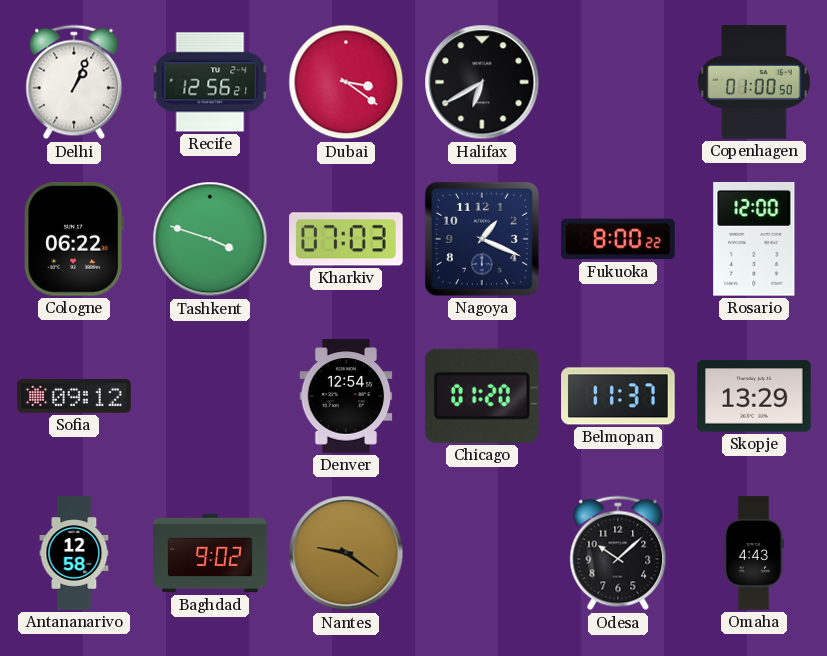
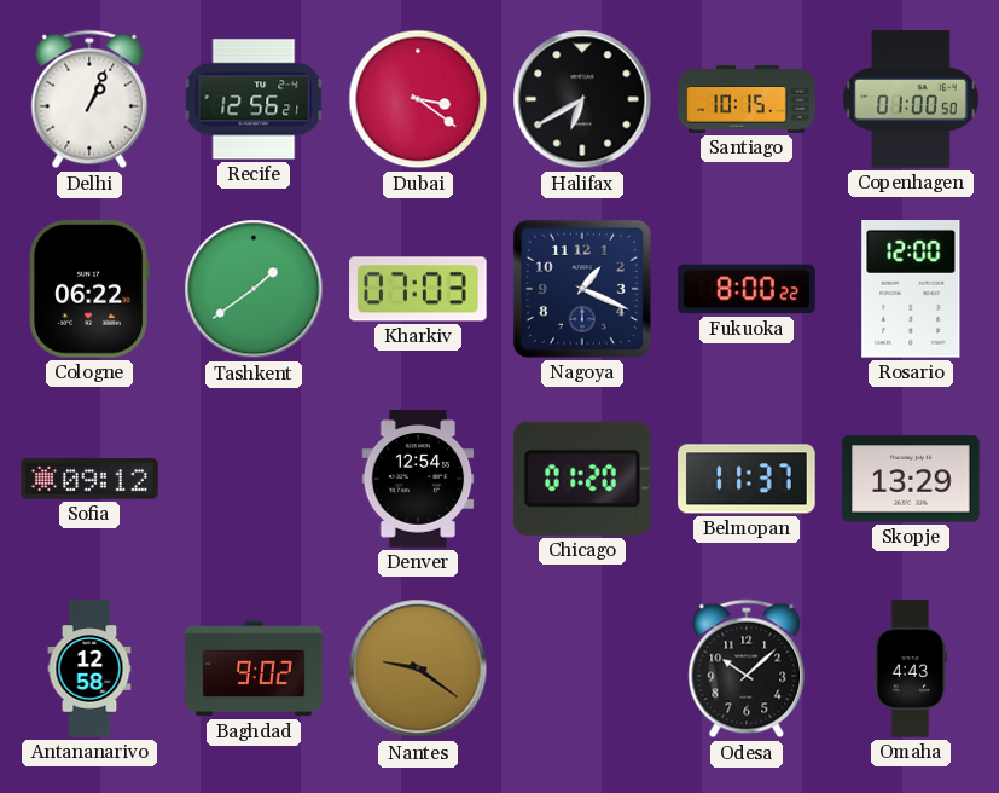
Santiago: none -> 10:15 (747, 99)
Tashkent: 3:48 -> 1:39 (254, 289)
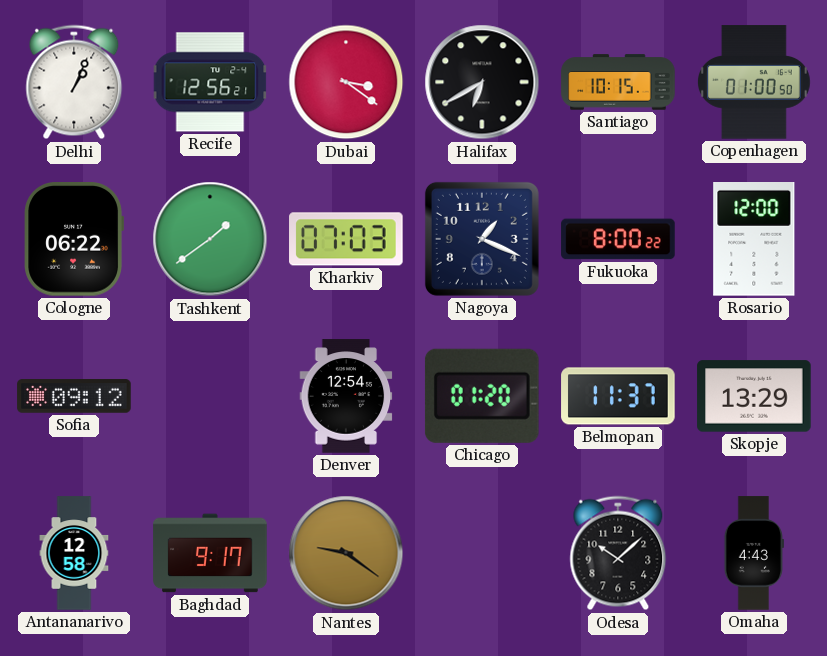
Baghdad: 9:02 -> 9:17 (210, 553)
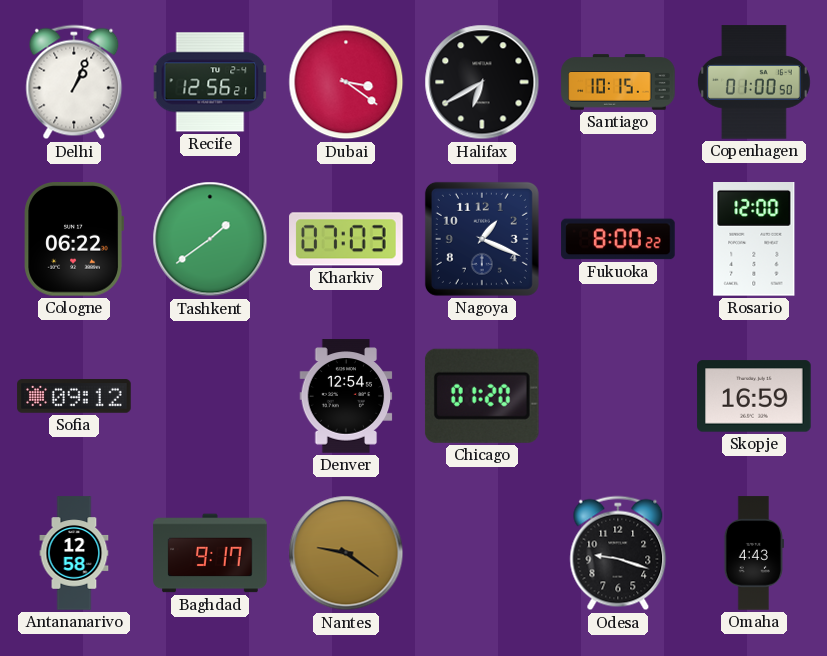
Belmopan: 11:37 -> none (618, 396)
Skopje: 13:29 -> 16:59 (754, 396)
Odesa: 10:08 -> 9:18 (618, 553)
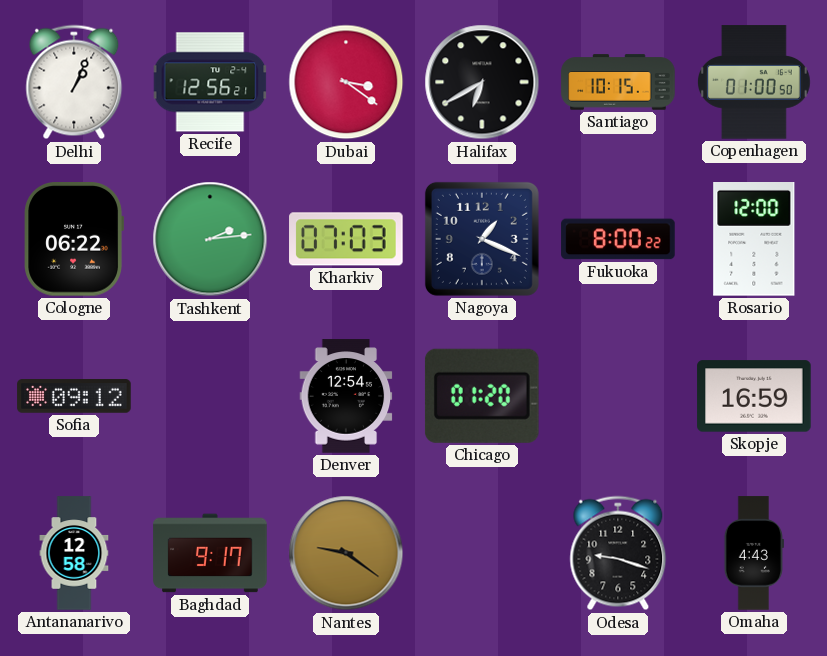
Tashkent: 1:39 -> 2:14 (210, 239)
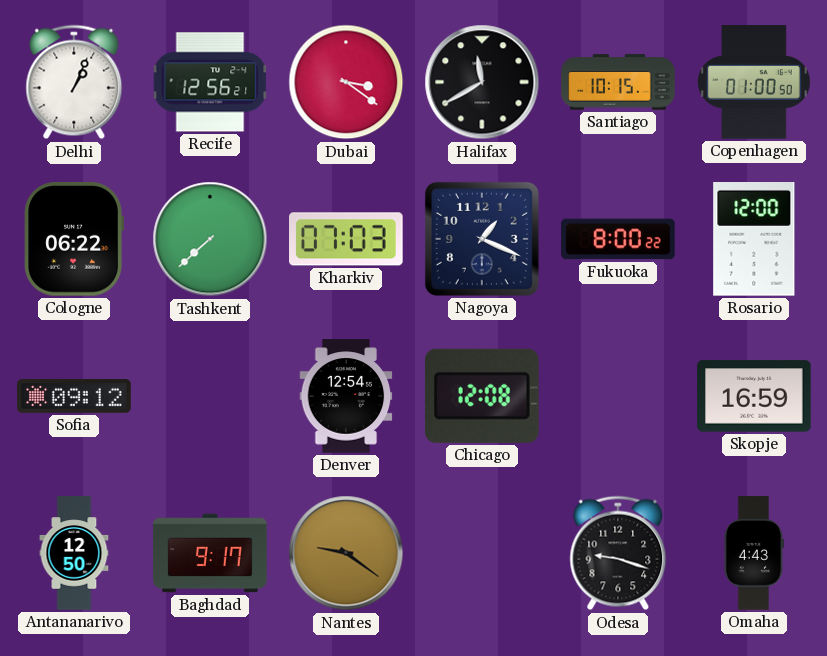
Halifax: 6:40 -> 11:40 (482, 82)
Tashkent: 2:14 -> 7:38 (210, 239)
Chicago: 01:20 -> 12:08 (482, 396)
Antananarivo: 12:58 -> 12:50 (74, 553)
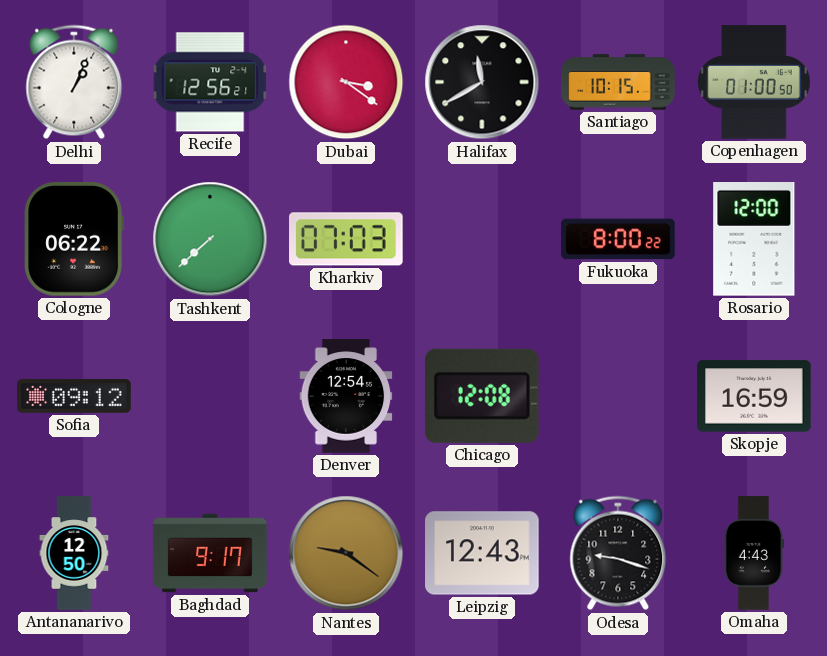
Nagoya: 1:19 -> none (482, 239)
Leipzig: none -> 12:43 (482, 553)
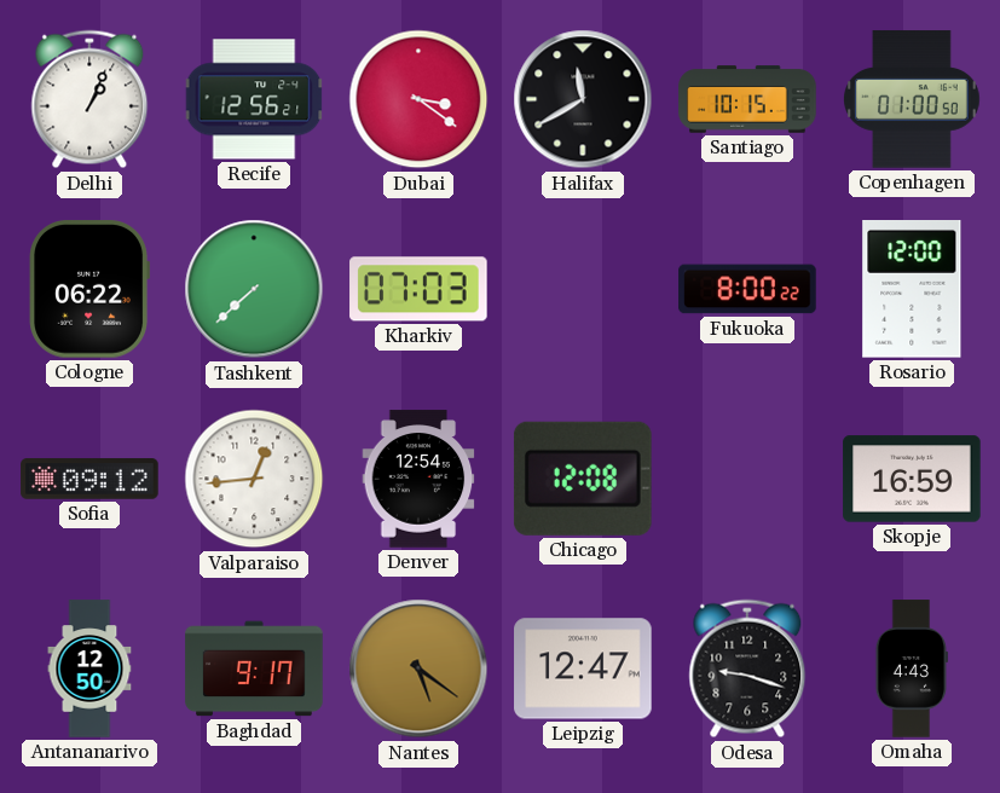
Valparaiso: none -> 12:44 (254, 479)
Nantes: 9:21 -> 5:21 (418, 668)
Leipzig: 12:43 -> 12:47 (583, 668)
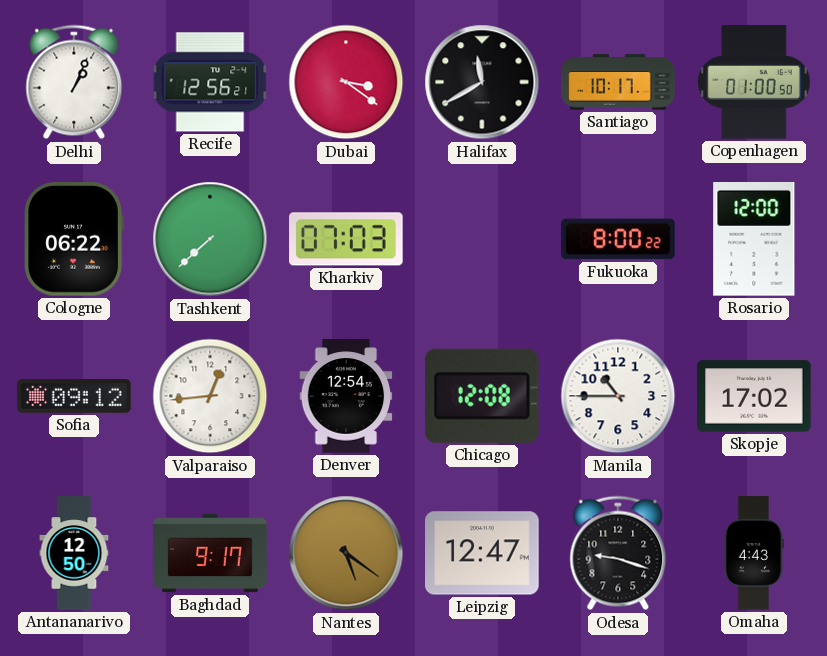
Santiago: 10:15 -> 10:17 (618, 82)
Manila: none -> 10:45 (618, 396)
Skopje: 16:59 -> 17:02 (754, 396)
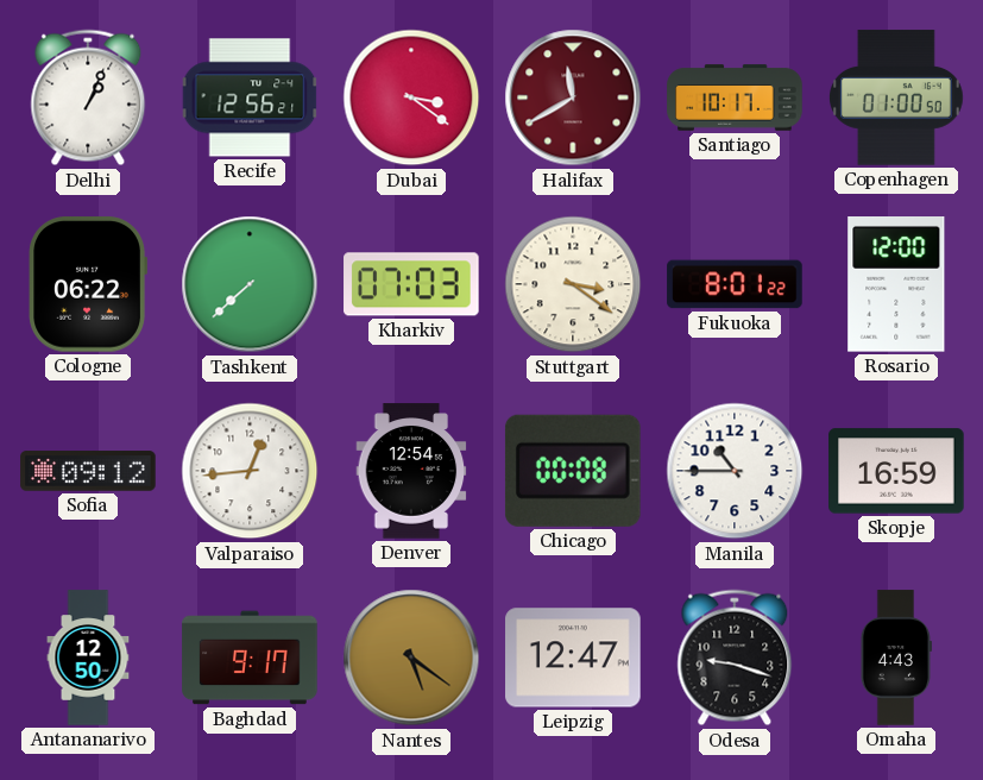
Halifax dial: black -> burgundy (573, 97)
Stuttgart: none -> 3:21 (573, 284)
Fukuoka: 8:00 -> 8:01 (735, 284)
Chicago: 12:08 -> 00:08 (573, 471)
Skopje: 17:02 -> 16:59 (896, 471)
